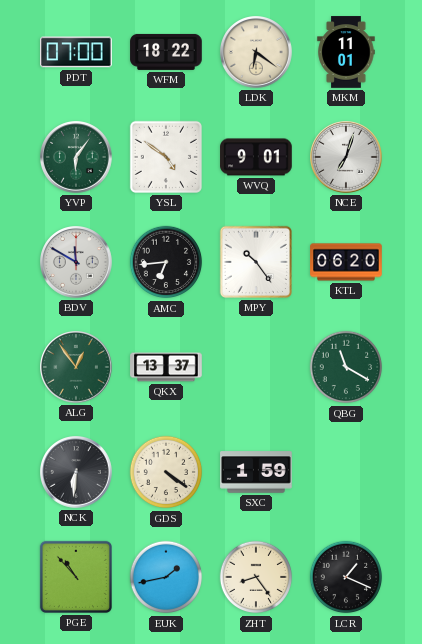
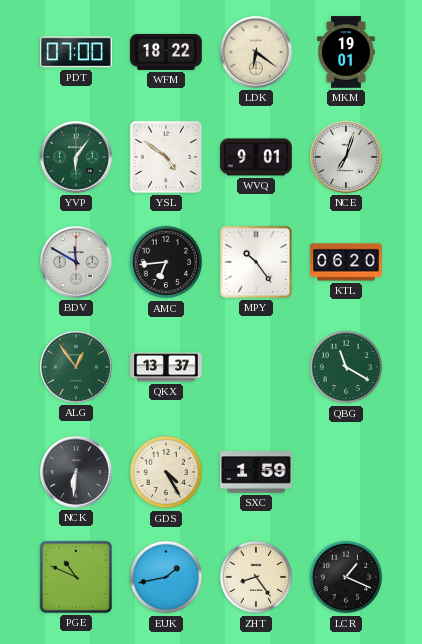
MKM: 11:01 -> 19:01 (346, 52)
GDS: 4:21 -> 4:25 (166, 472)
PGE: 10:53 -> 10:49 (76, 577)
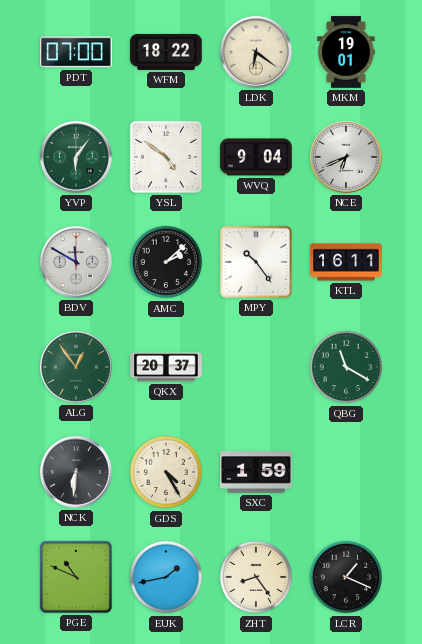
WVQ: 9:01 -> 9:04 (256, 157)
NCE: 7:03 -> 6:41 (347, 158)
AMC: 6:44 -> 2:08 (166, 262)
KTL: 06:20 -> 16:11 (346, 262)
QKX: 13:37 -> 20:37 (166, 367)
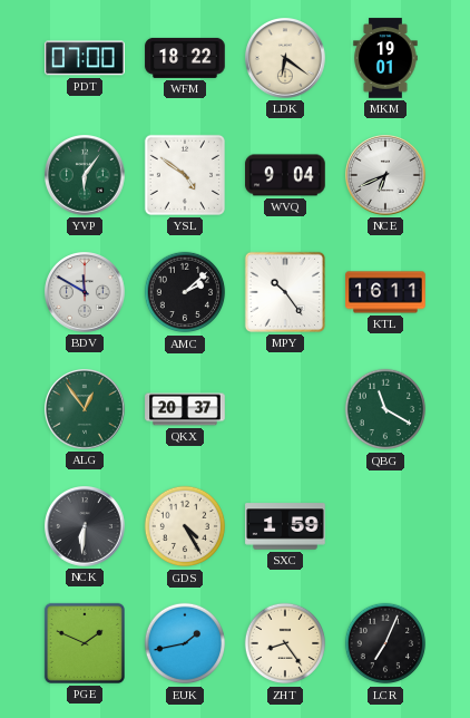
PGE: 10:49 -> 1:49 (85, 643)
LCR: 1:19 -> 7:04 (385, 643)
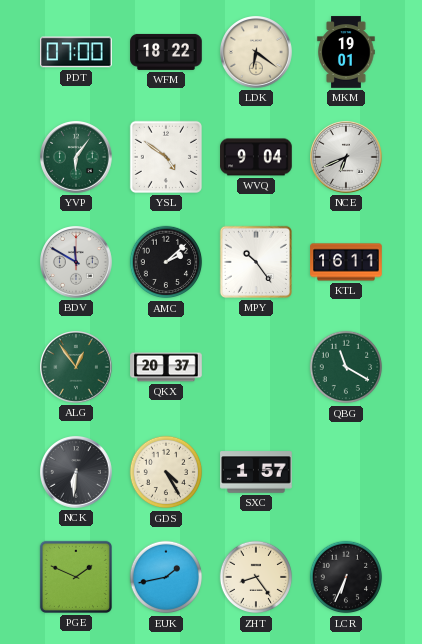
SXC: 1:59 -> 1:57 (256, 472)
LCR: 7:04 -> 6:34 (346, 577)
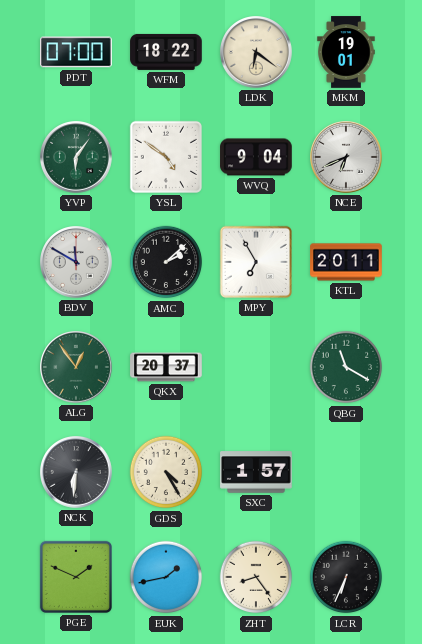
MPY: 10:24 -> 6:55 (256, 262)
KTL: 16:11 -> 20:11 (346, 262)
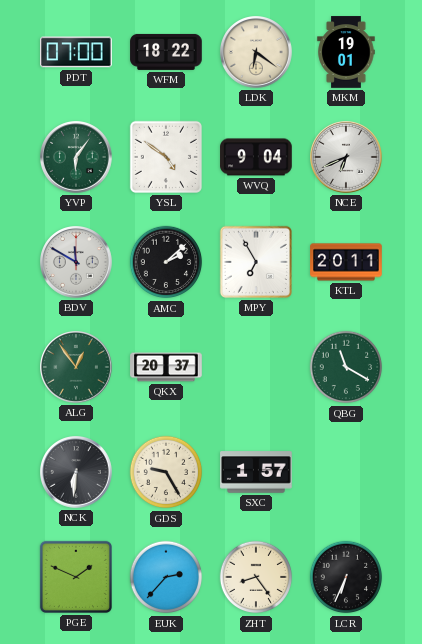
GDS: 4:25 -> 9:25 (166, 472)
EUK: 1:43 -> 2:37 (166, 577)
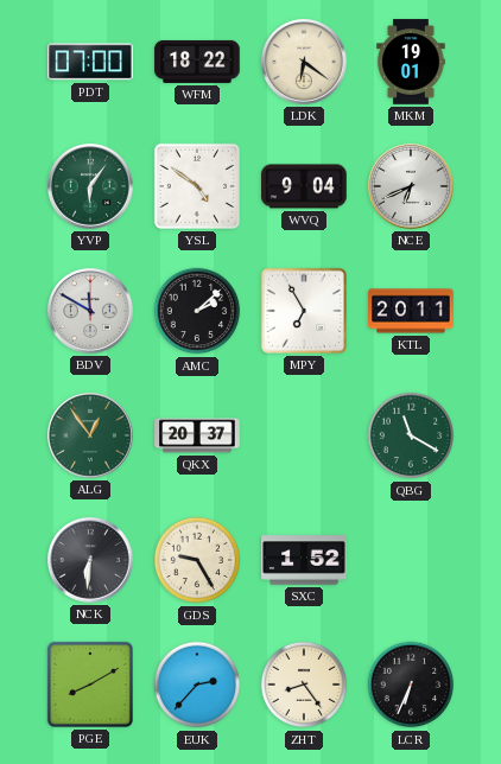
SXC: 1:57 -> 1:52 (304, 560)
PGE: 1:49 -> 8:10 (90, 685)
